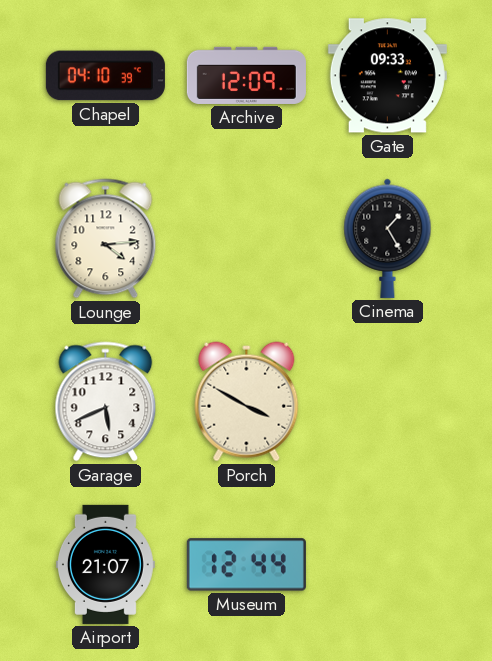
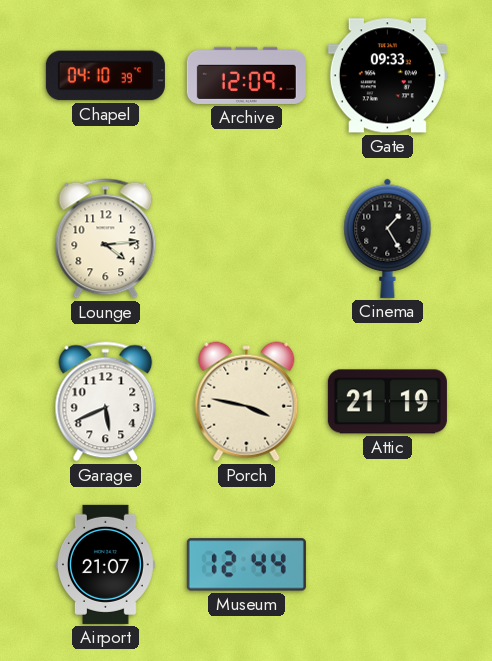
Porch: 3:50 -> 3:47 (247, 402)
Attic: none -> 21:19 (387, 402)
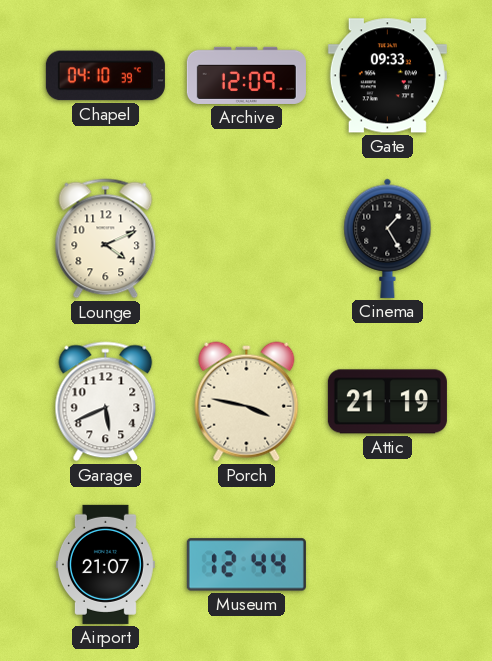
Lounge: 4:14 -> 4:11 (106, 239)
